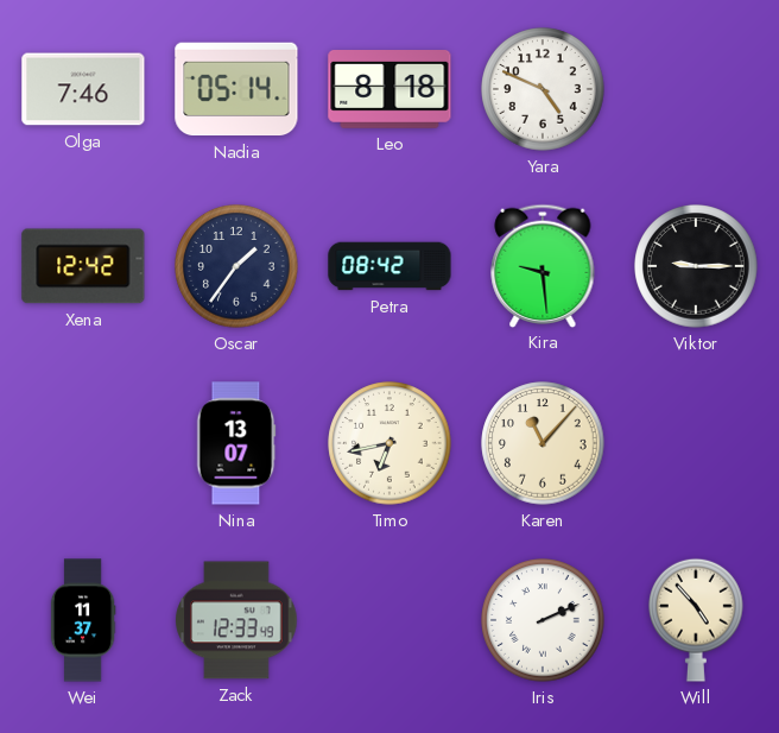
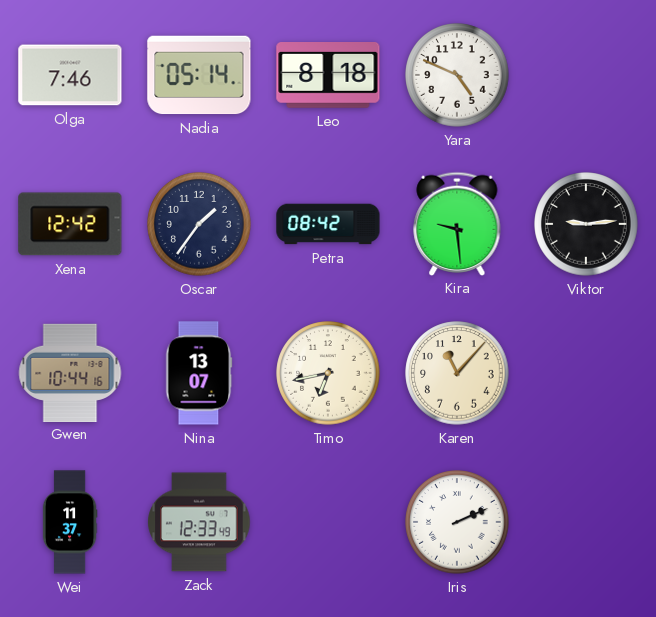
Viktor: 9:15 -> 9:14 (586, 224)
Gwen: none -> 10:44 (70, 372)
Will: 4:53 -> none (697, 620)
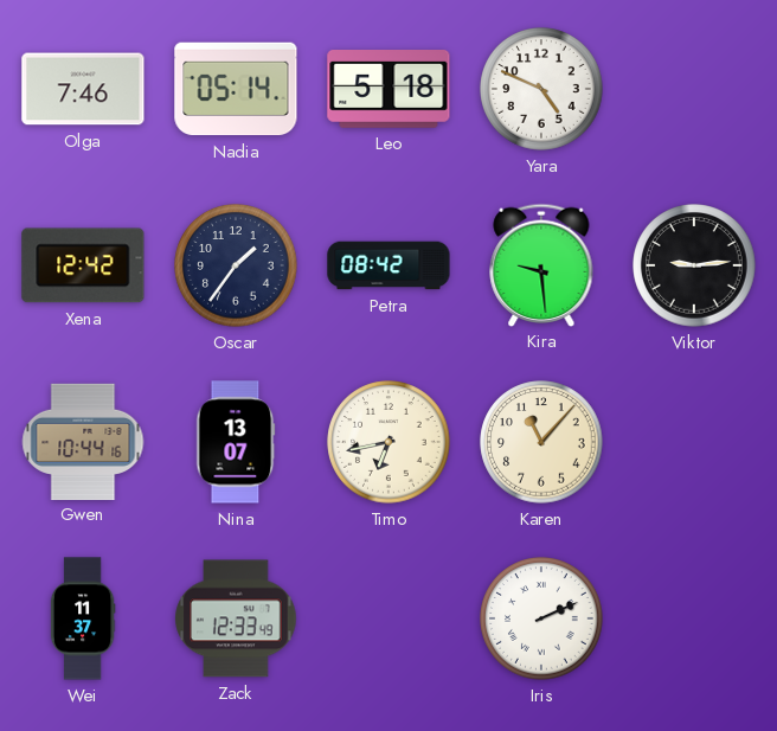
Leo: 8:18 -> 5:18 (389, 90)
